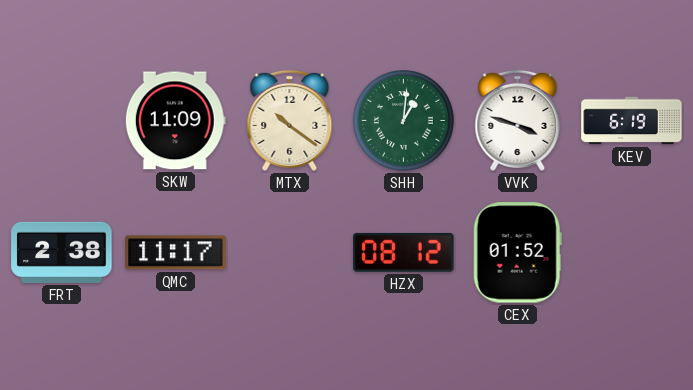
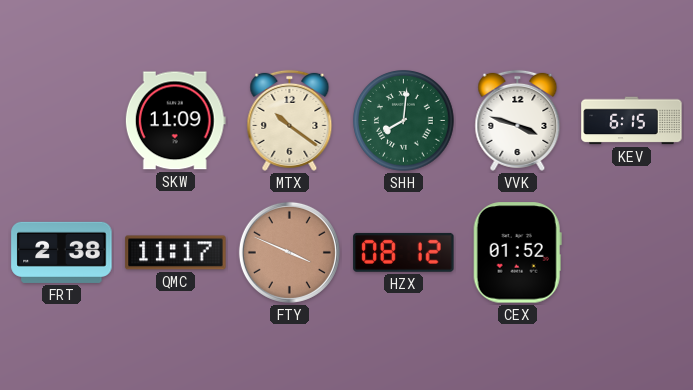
SHH: 1:01 -> 8:01 (404, 121)
KEV: 6:19 -> 6:15 (632, 121)
FTY: none -> 3:49 (289, 252)
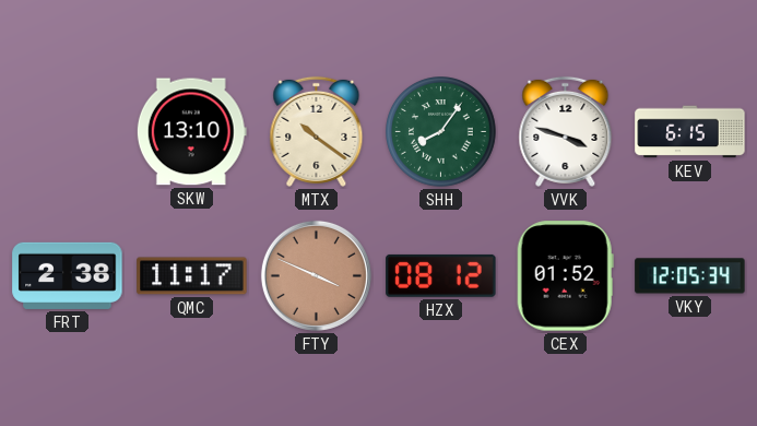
SKW: 11:09 -> 13:10 (191, 132)
SHH: 8:01 -> 8:06 (441, 132)
VKY: none -> 12:05 (690, 276)
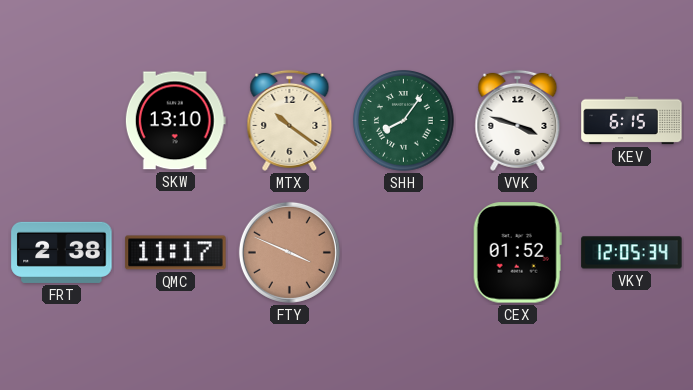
HZX: 08:12 -> none (441, 275)
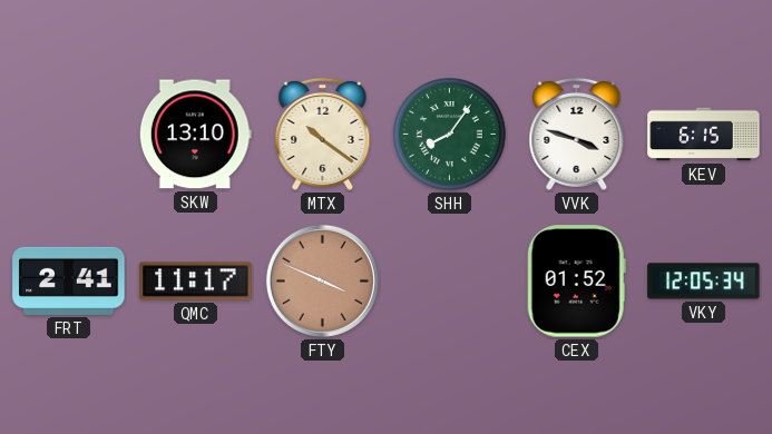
FRT: 2:38 -> 2:41 (69, 280)
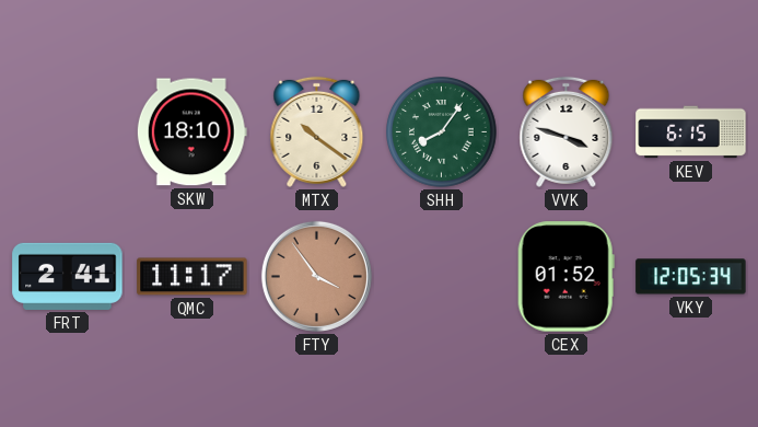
SKW: 13:10 -> 18:10 (191, 132)
FTY: 3:49 -> 3:54 (316, 276)
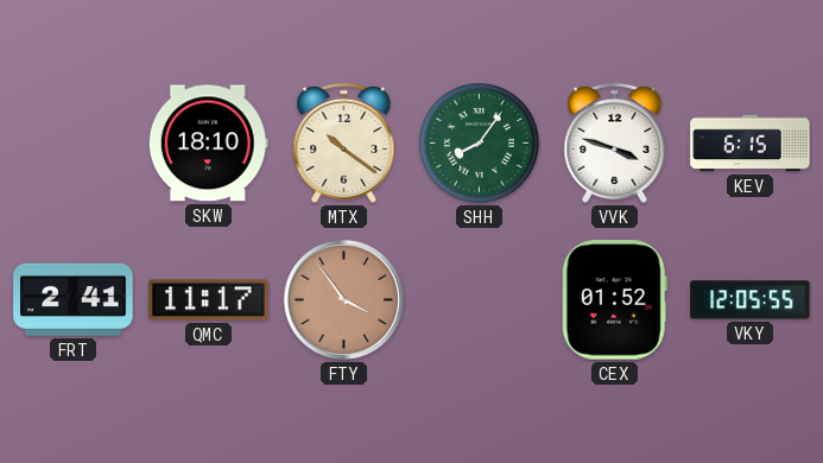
VKY: 12:05:34 -> 12:05:55 (751, 300)
